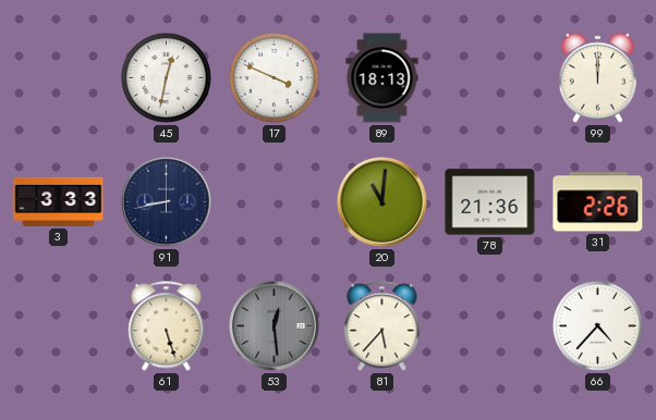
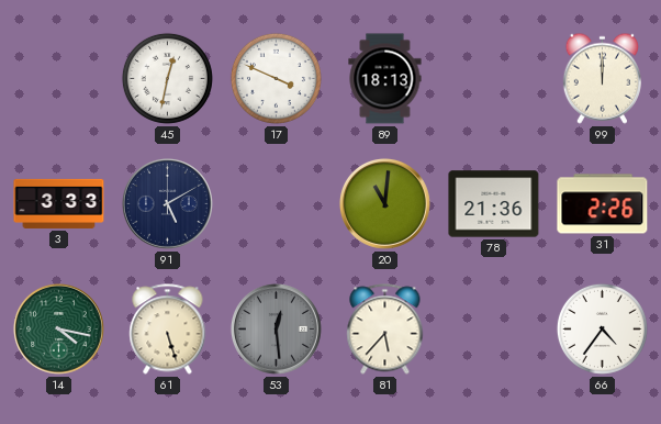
91: 8:43 -> 5:10 (167, 203)
14: none -> 4:17 (58, 328)
66: 4:37 -> 4:36 (602, 328)
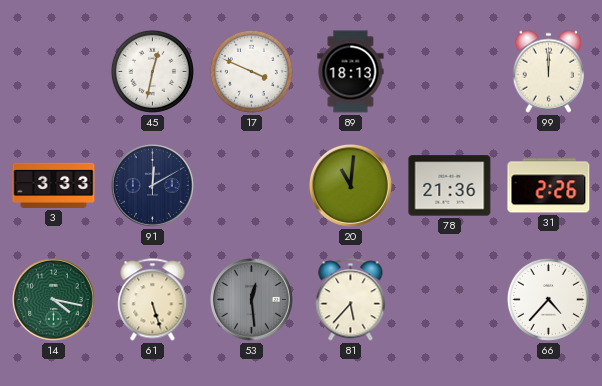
91: 5:10 -> 12:10 (152, 185)
66: 4:36 -> 4:37 (548, 299)
